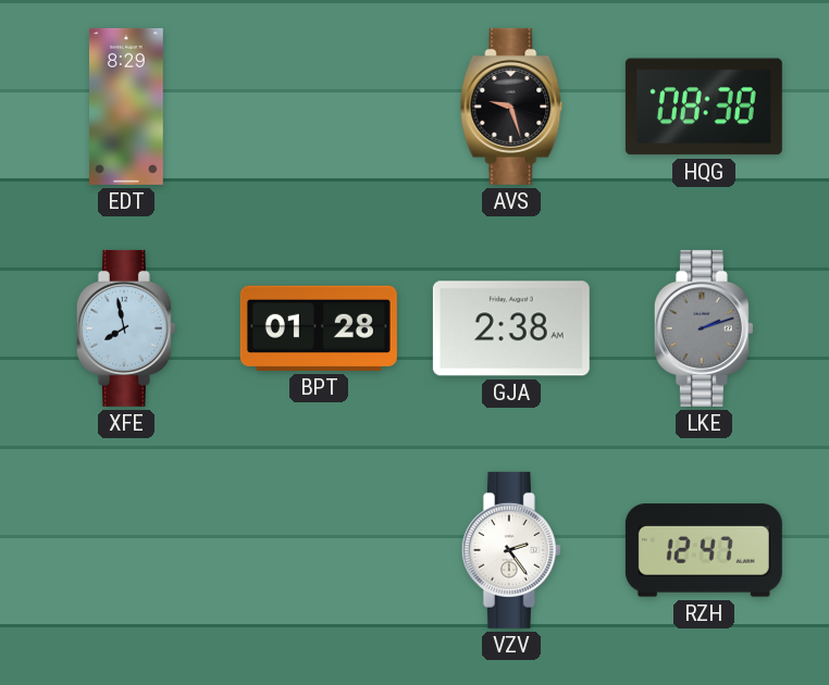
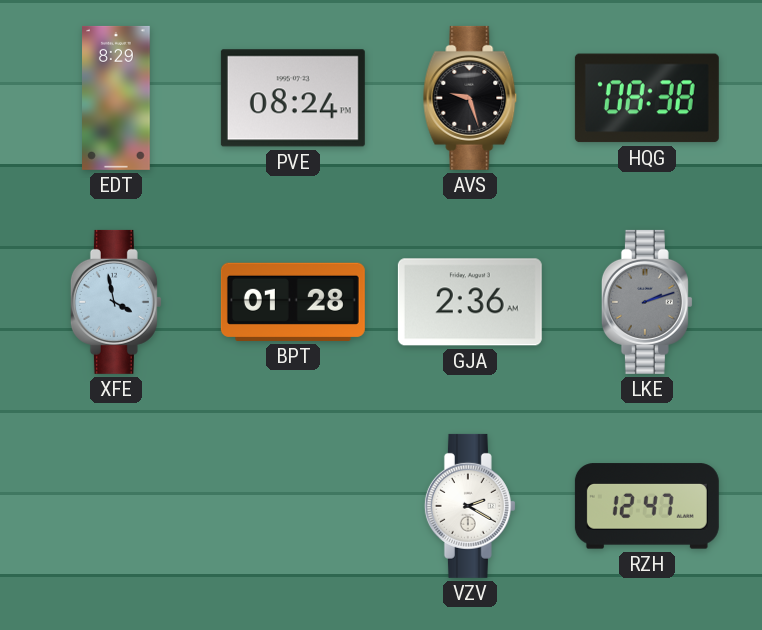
PVE: none -> 08:24 (293, 98)
XFE: 7:58 -> 3:58 (116, 302)
GJA: 2:38 -> 2:36 (470, 302)
VZV: 2:24 -> 2:20 (470, 506)
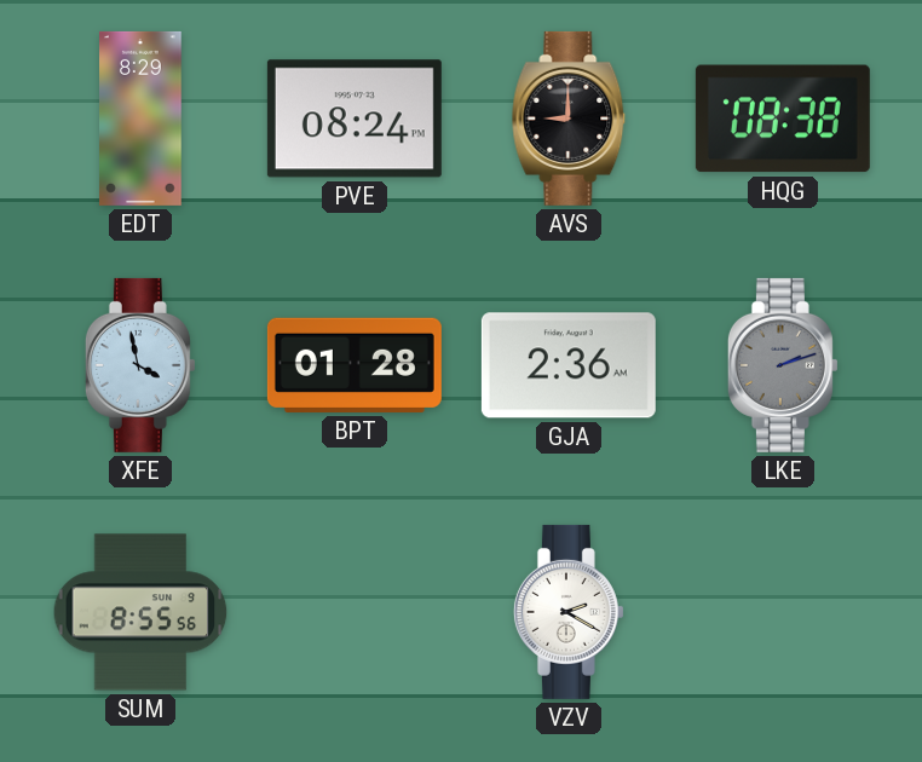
AVS: 9:27 -> 9:00 (569, 119)
SUM: none -> 8:55 (140, 612)
RZH: 12:47 -> none (647, 506)
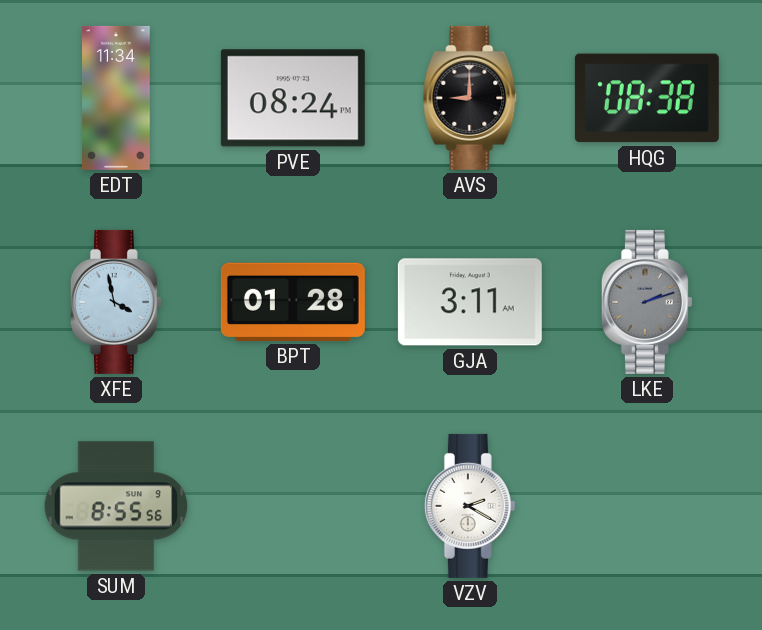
EDT: 8:29 -> 11:34 (117, 98)
GJA: 2:36 -> 3:11 (470, 302)
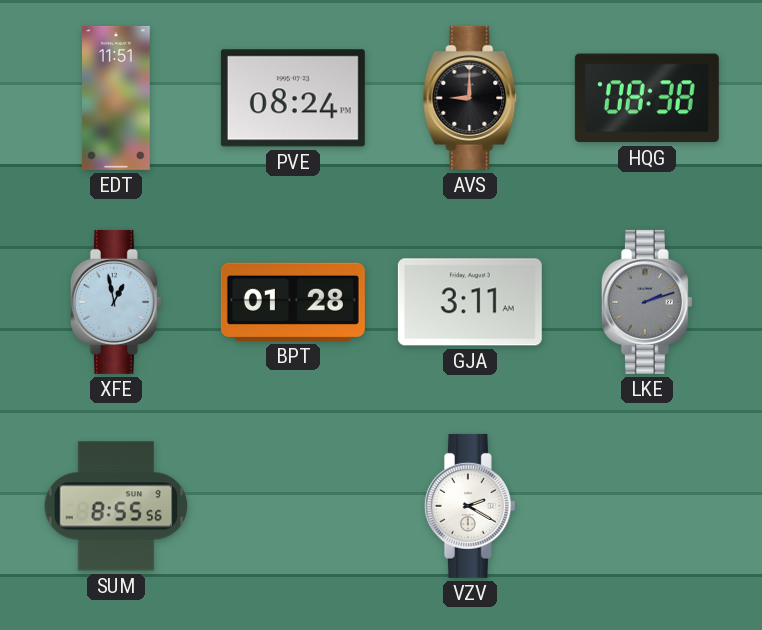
EDT: 11:34 -> 11:51 (117, 98)
XFE: 3:58 -> 12:58 (116, 302)
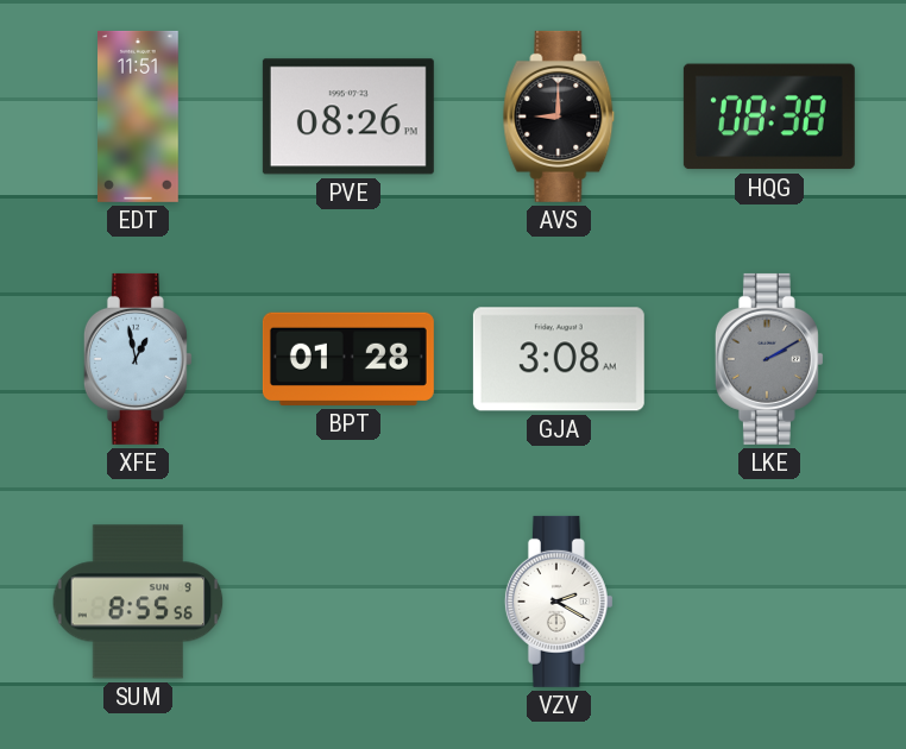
PVE: 08:24 -> 08:26 (348, 117)
GJA: 3:11 -> 3:08 (559, 359)
LKE: 2:12 -> 2:10 (769, 359)
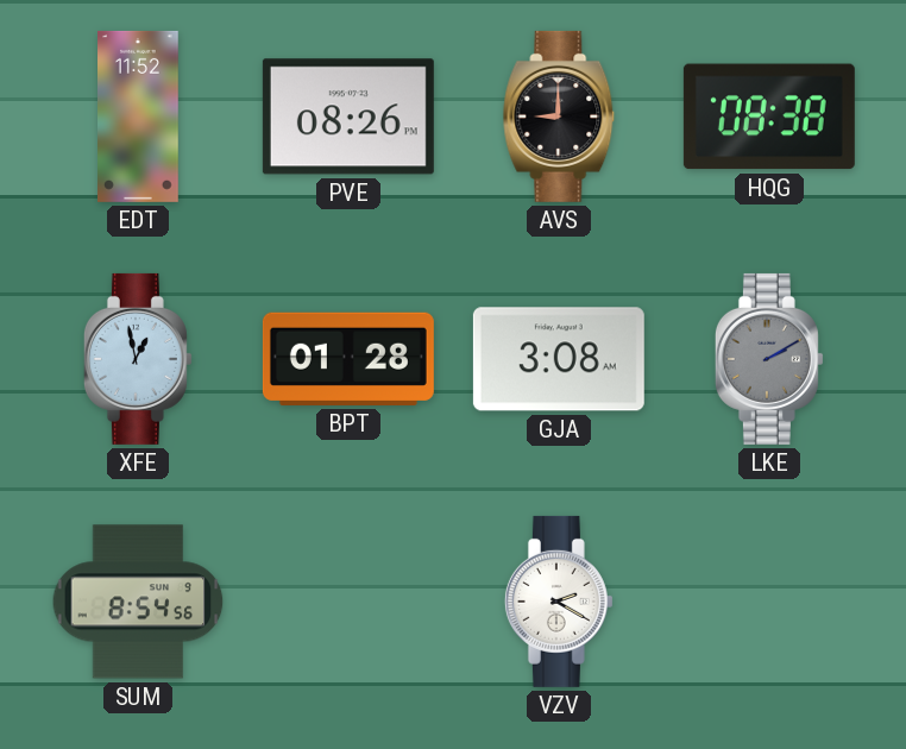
EDT: 11:51 -> 11:52 (139, 117)
SUM: 8:55 -> 8:54 (138, 602)
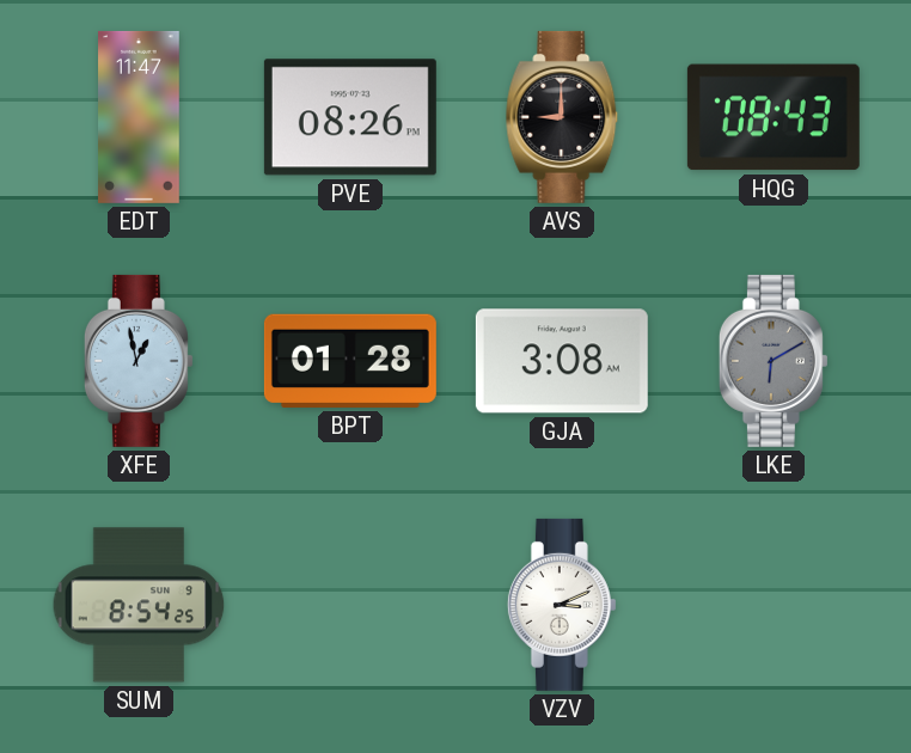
EDT: 11:52 -> 11:47 (140, 117)
HQG: 08:38 -> 08:43 (774, 117)
LKE: 2:10 -> 6:10 (774, 361)
SUM: 8:54:56 -> 8:54:25 (139, 605)
VZV: 2:20 -> 3:11 (562, 605)
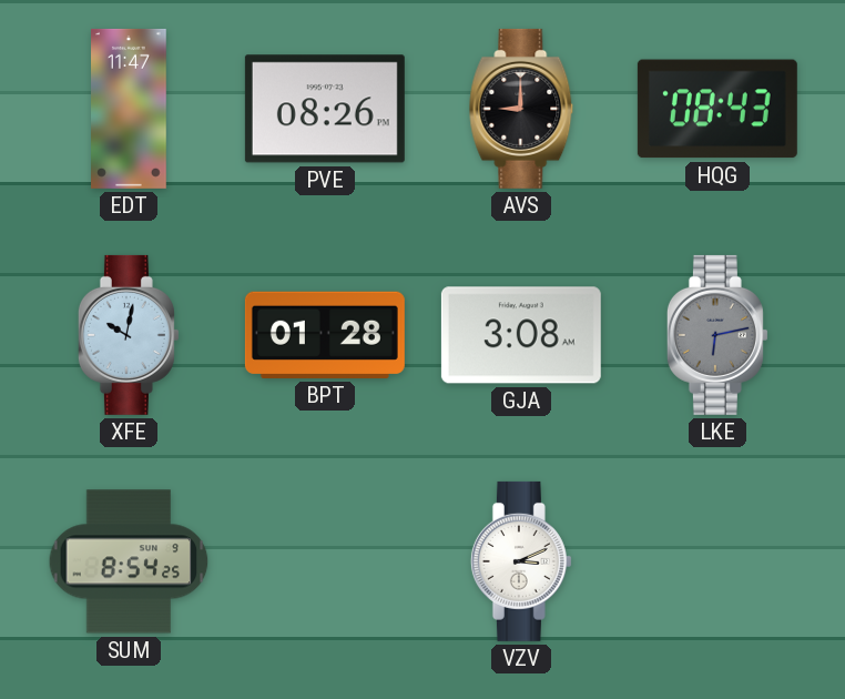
XFE: 12:58 -> 10:02 (129, 335)
LKE: 6:10 -> 6:13 (717, 335)
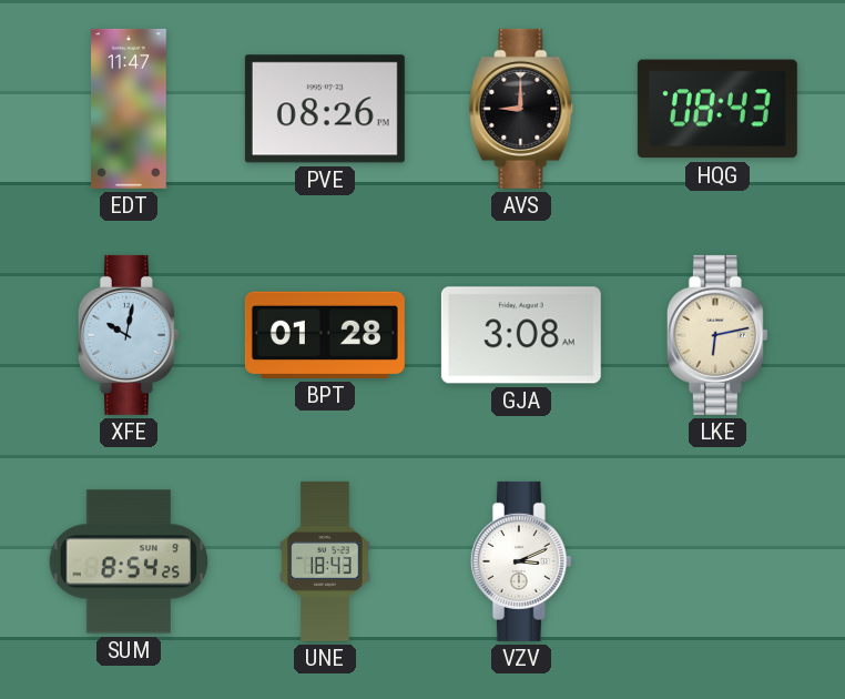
LKE dial: grey -> cream (717, 335)
UNE: none -> 18:43 (325, 561)
